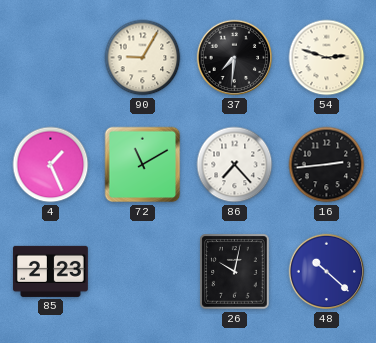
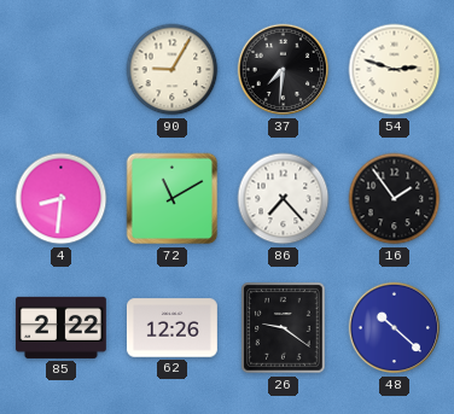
4: 1:26 -> 8:31 (62, 199)
16: 2:44 -> 1:54 (395, 199)
85: 2:23 -> 2:22 (60, 327)
62: none -> 12:26 (171, 328)
26: 10:02 -> 9:21 (284, 328)
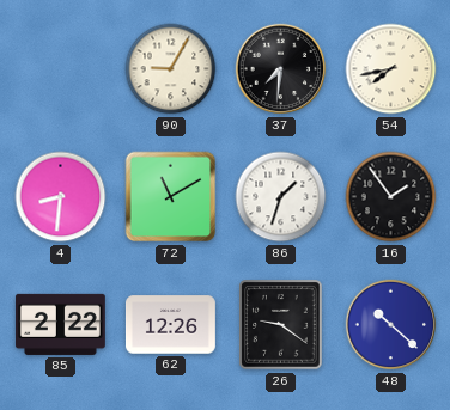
54: 2:48 -> 7:43 (391, 69)
86: 7:23 -> 1:33 (281, 197)
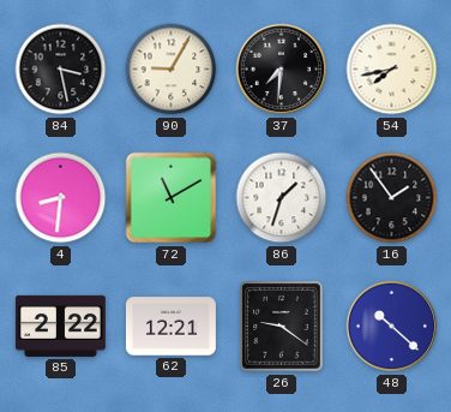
84: none -> 3:28 (61, 70)
62: 12:26 -> 12:21 (170, 327)
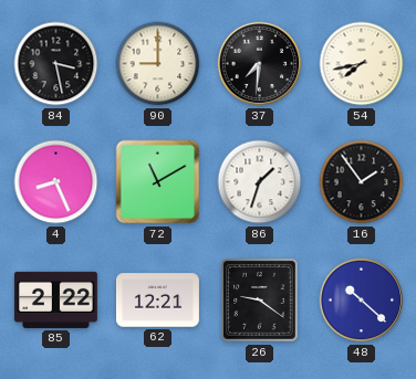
90: 9:05 -> 9:00 (158, 64)
4: 8:31 -> 8:26 (56, 182)
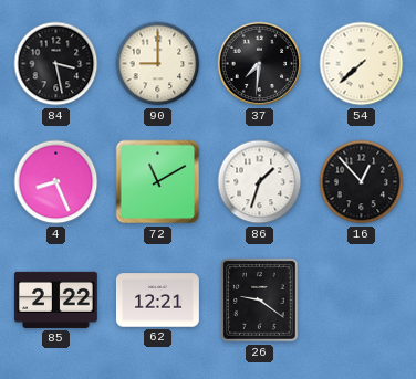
54: 7:43 -> 7:38 (362, 64)
16: 1:54 -> 12:53 (362, 182)
48: 10:22 -> none (362, 301)
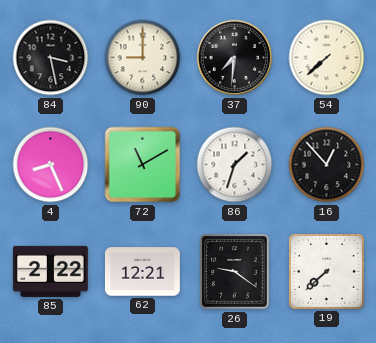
19: none -> 7:38 (326, 271)
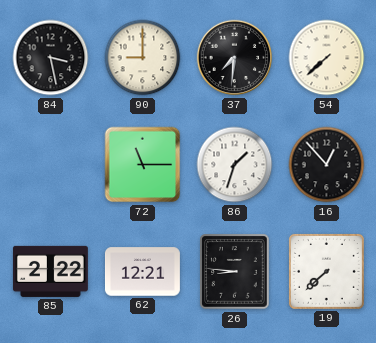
4: 8:26 -> none (51, 165)
72: 11:10 -> 11:15 (143, 165)
26: 9:21 -> 8:46 (235, 272)
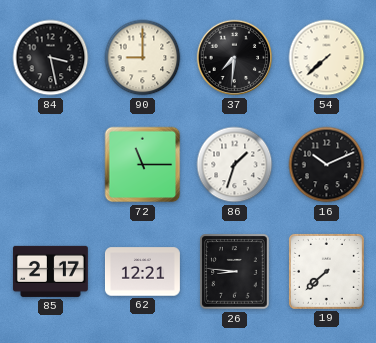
16: 12:53 -> 10:11 (327, 165)
85: 2:22 -> 2:17 (50, 271)
